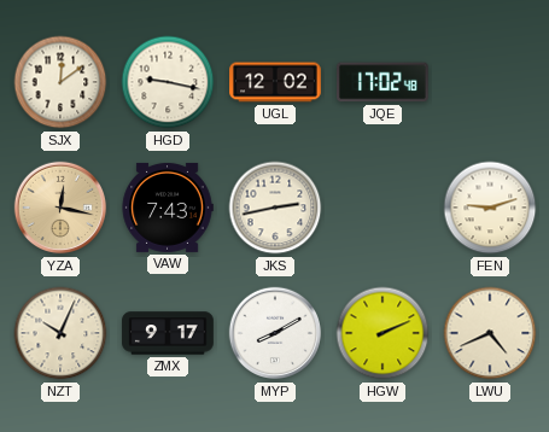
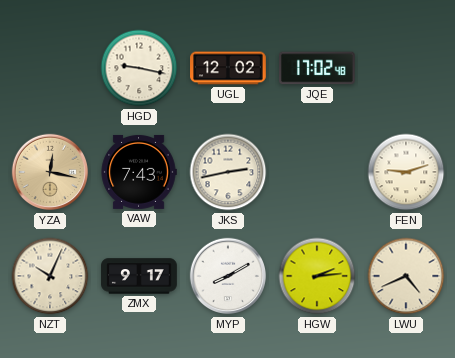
SJX: 12:09 -> none (60, 82)
HGW: 2:11 -> 2:14 (317, 276)
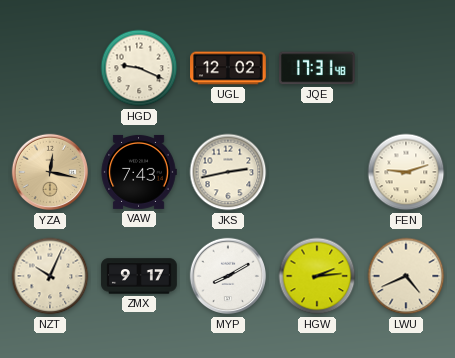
HGD: 9:17 -> 9:19 (139, 68)
JQE: 17:02 -> 17:31 (318, 68)
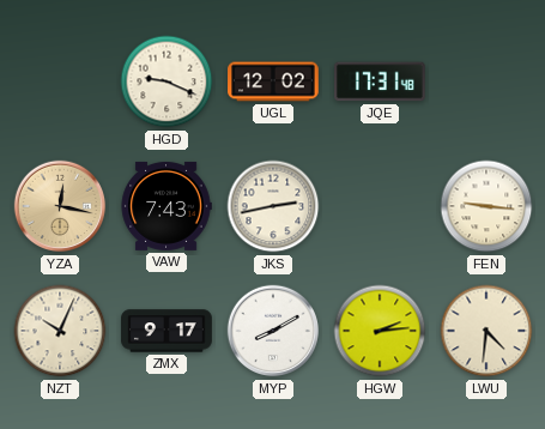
FEN: 9:12 -> 9:16 (486, 206)
LWU: 4:41 -> 4:31 (486, 331)
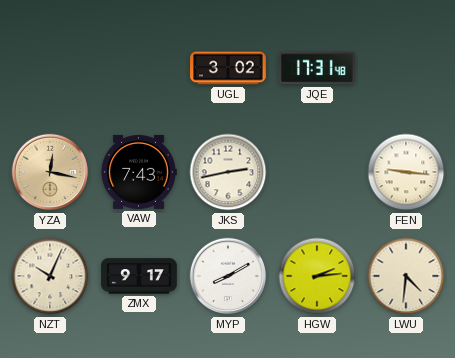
HGD: 9:19 -> none (166, 81)
UGL: 12:02 -> 3:02 (228, 68)
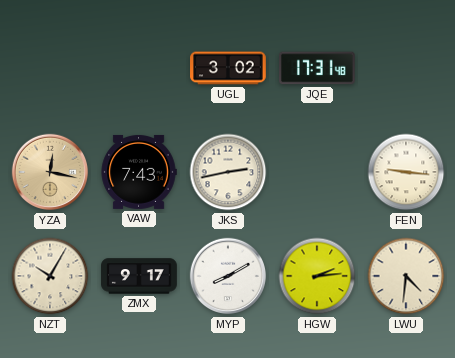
NZT: 10:04 -> 10:05 (50, 276)
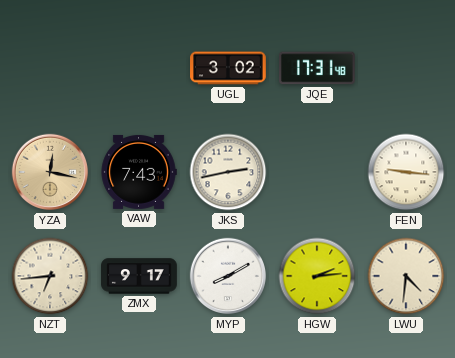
NZT: 10:05 -> 6:44 (50, 276)
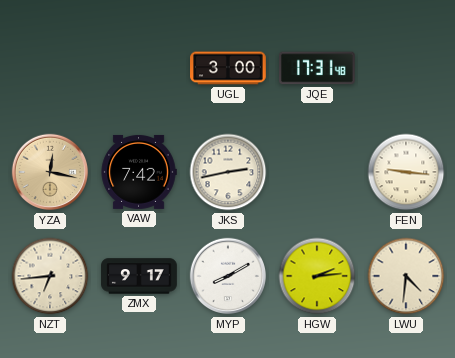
UGL: 3:02 -> 3:00 (228, 68)
VAW: 7:43 -> 7:42 (139, 172)
